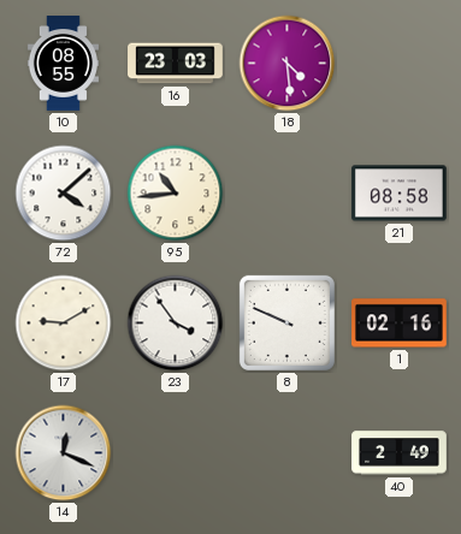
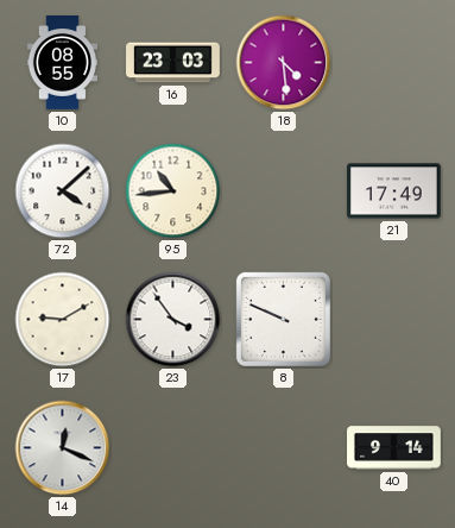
21: 08:58 -> 17:49 (394, 191)
1: 02:16 -> none (400, 324)
40: 2:49 -> 9:14 (394, 448)
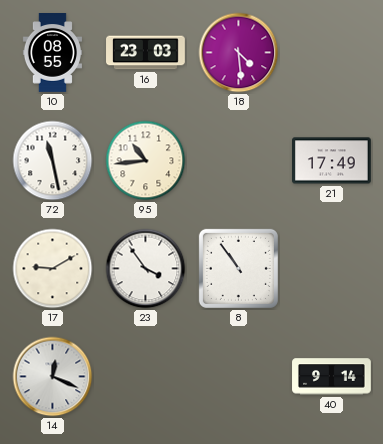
72: 4:08 -> 11:28 (53, 161)
8: 9:49 -> 10:54 (238, 268)
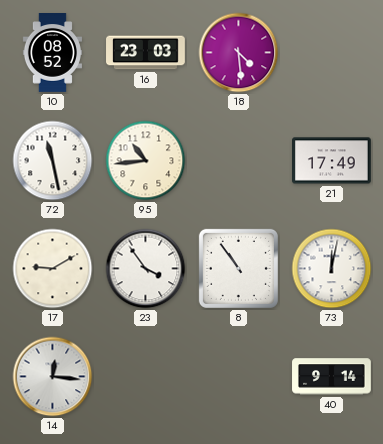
10: 08:55 -> 08:52 (52, 53)
73: none -> 12:02 (332, 269)
14: 12:19 -> 12:16 (53, 377)
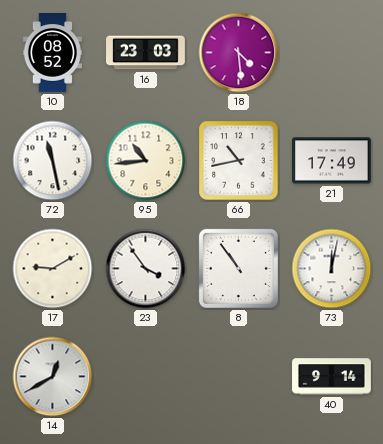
66: none -> 10:43 (239, 161)
14: 12:16 -> 12:40 (53, 377)
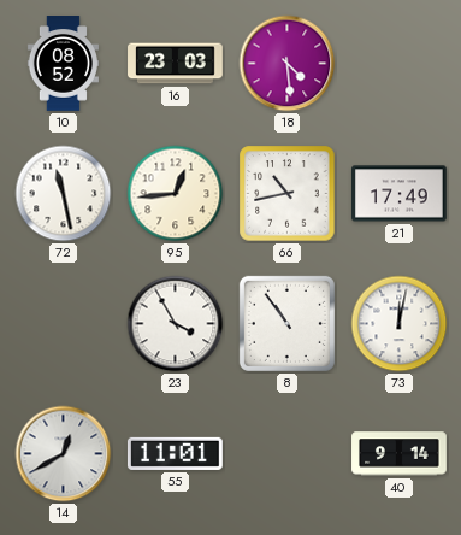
95: 10:44 -> 12:44 (176, 194)
17: 9:10 -> none (53, 269)
23: 3:54 -> 3:55 (176, 324)
55: none -> 11:01 (176, 453)
